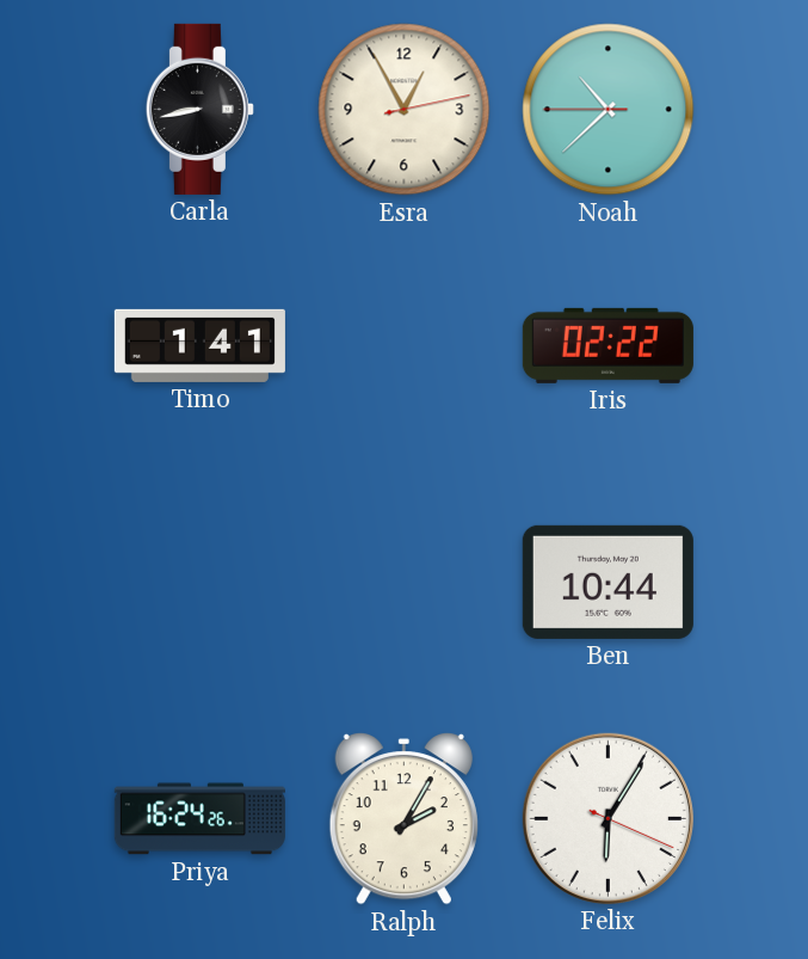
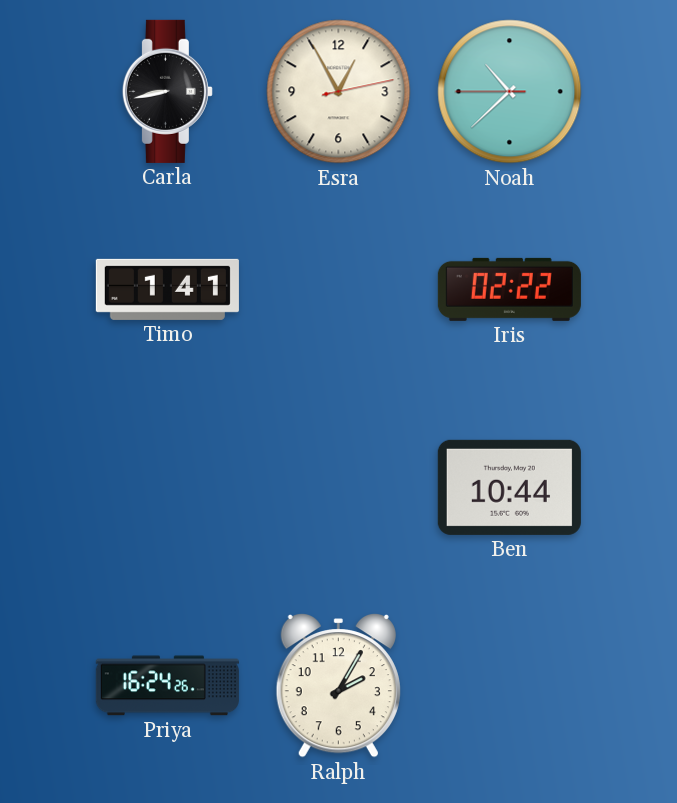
Felix: 6:05 -> none (607, 818)
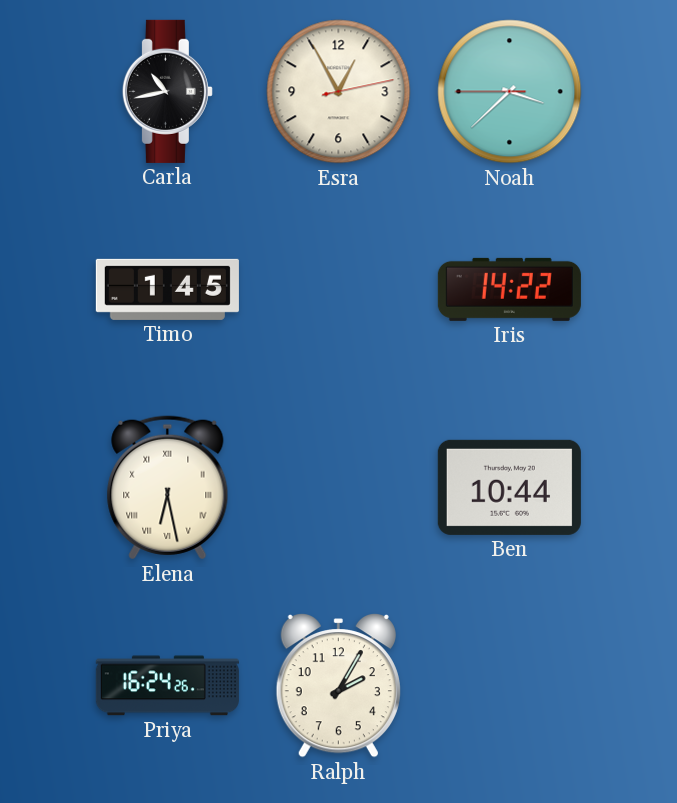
Carla: 8:43 -> 10:43 (167, 91)
Noah: 10:37 -> 3:37 (510, 92)
Timo: 1:41 -> 1:45 (167, 289)
Iris: 02:22 -> 14:22 (509, 289)
Elena: none -> 6:28 (168, 488)
